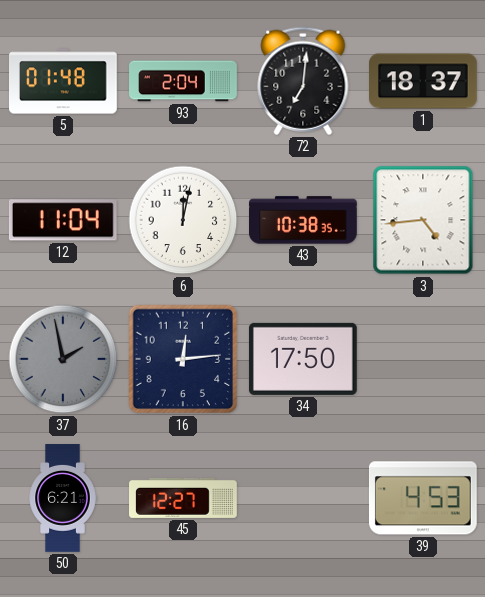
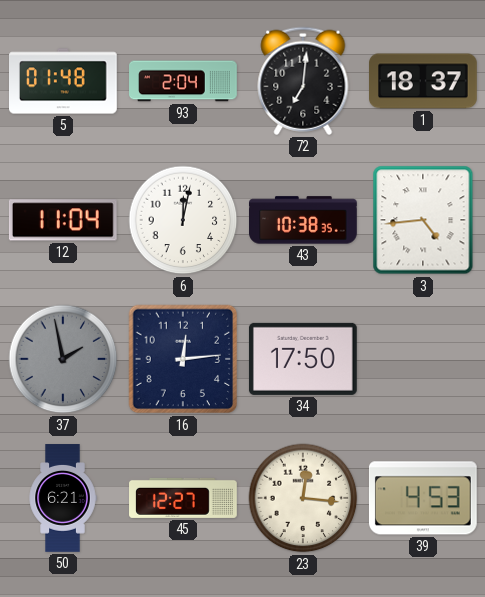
23: none -> 12:16 (303, 498)
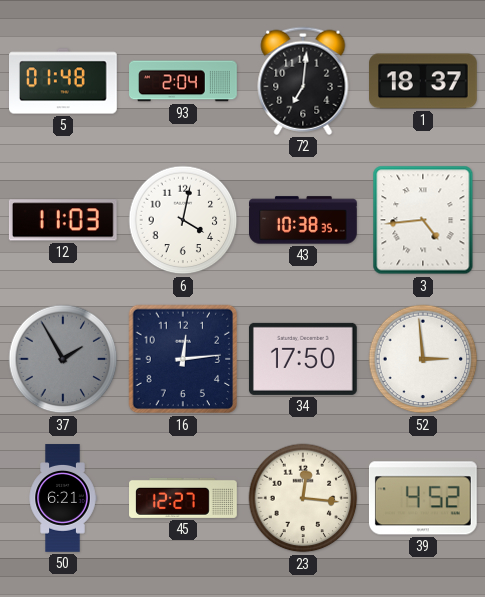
12: 11:04 -> 11:03 (63, 220)
6: 12:02 -> 4:02 (183, 220)
37: 1:58 -> 1:55 (63, 359)
52: none -> 2:59 (423, 359)
39: 4:53 -> 4:52 (423, 498)
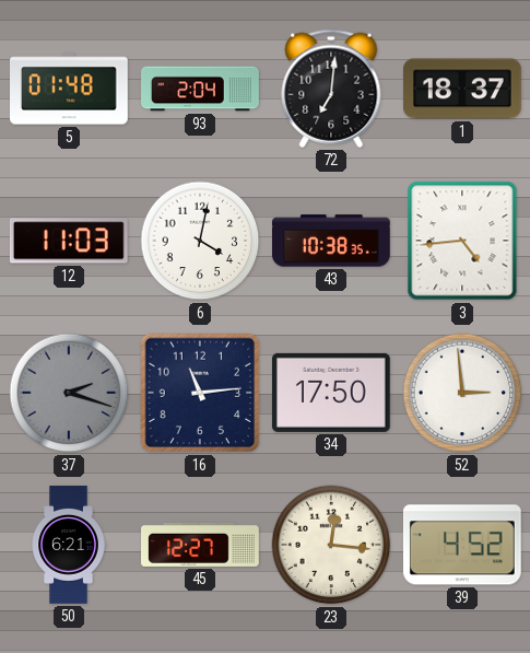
37: 1:55 -> 2:18 (69, 393)
16: 12:14 -> 11:14 (200, 393)
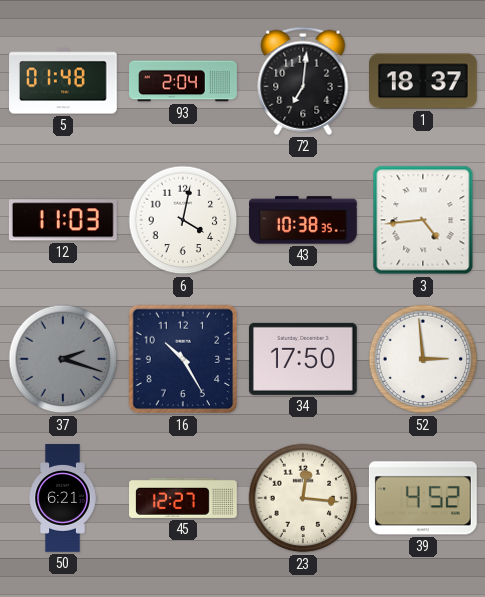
16: 11:14 -> 10:25 (183, 359)
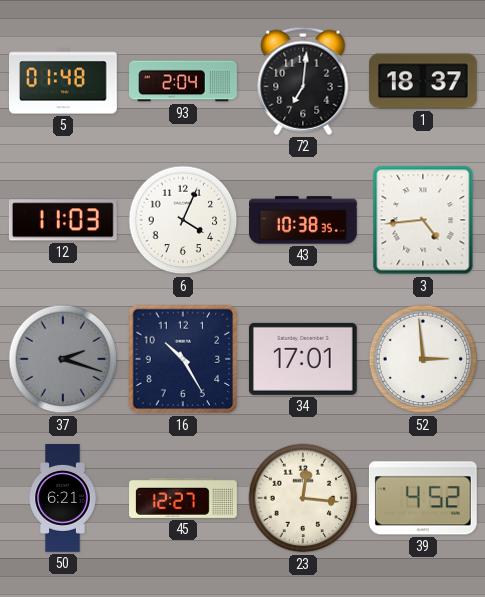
6: 4:02 -> 4:04 (183, 220)
34: 17:50 -> 17:01 (303, 359)
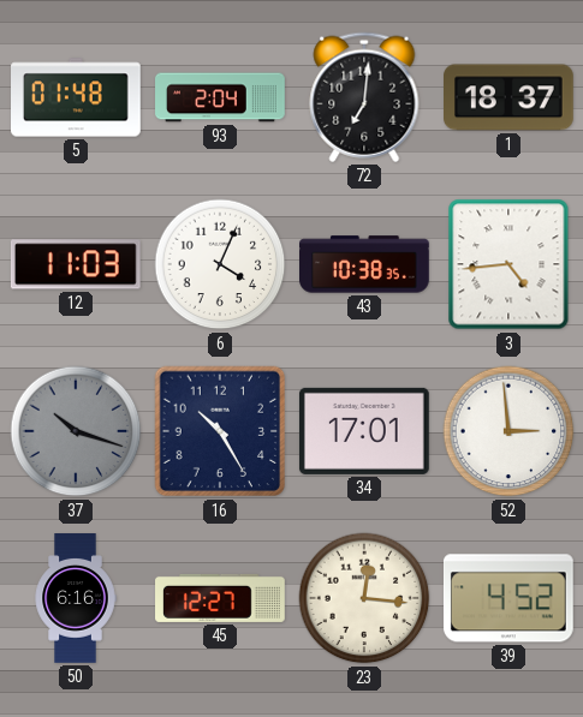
37: 2:18 -> 10:18 (76, 431)
50: 6:21 -> 6:16 (76, 598)
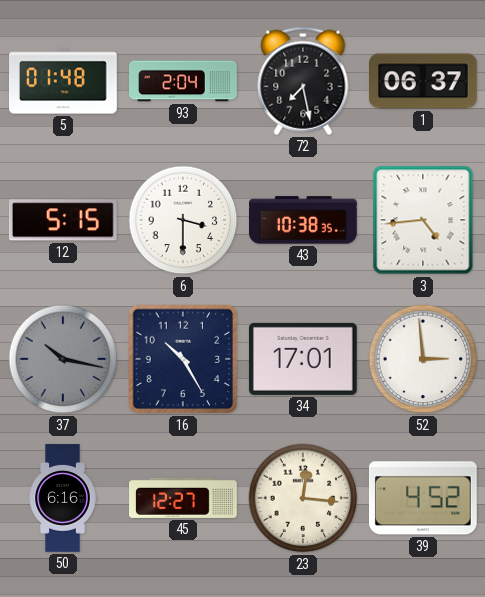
72: 7:01 -> 7:28 (303, 81)
1: 18:37 -> 06:37 (424, 81)
12: 11:03 -> 5:15 (63, 220)
6: 4:04 -> 3:30 (183, 220)
37: 10:18 -> 10:17 (63, 359)
